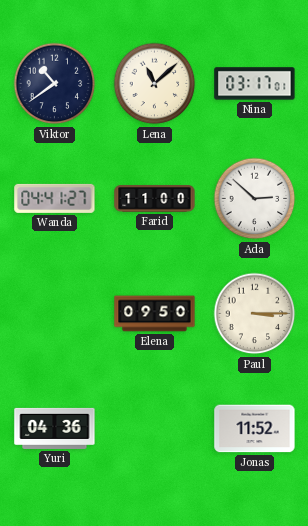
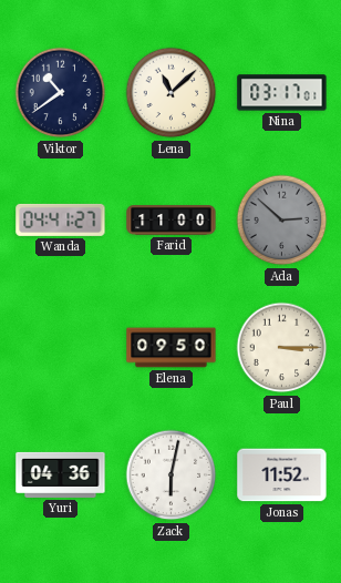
Ada dial: white -> grey (282, 221)
Zack: none -> 6:02 (172, 475)
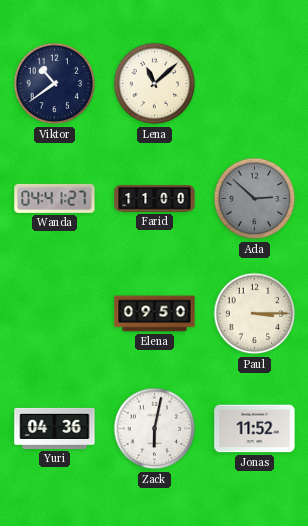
Nina: 03:17 -> none (282, 93)
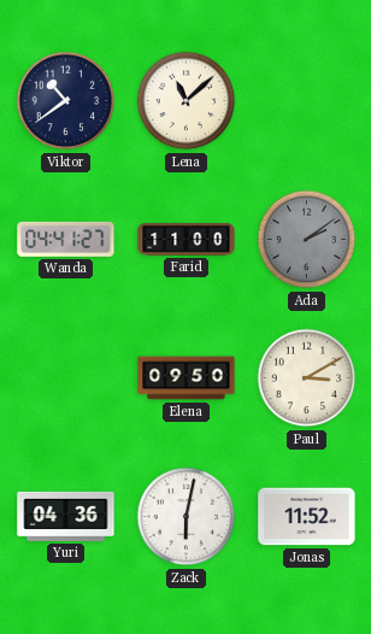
Ada: 2:52 -> 2:09 (307, 240)
Paul: 3:15 -> 3:10 (307, 378)
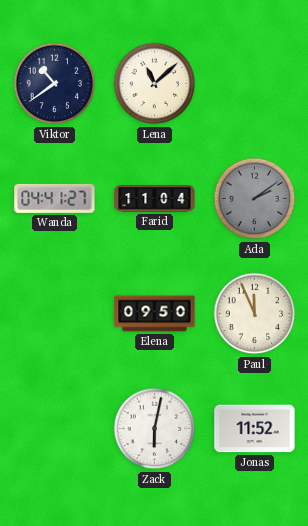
Farid: 11:00 -> 11:04 (155, 199)
Paul: 3:10 -> 11:56 (255, 314)
Yuri: 04:36 -> none (66, 516)
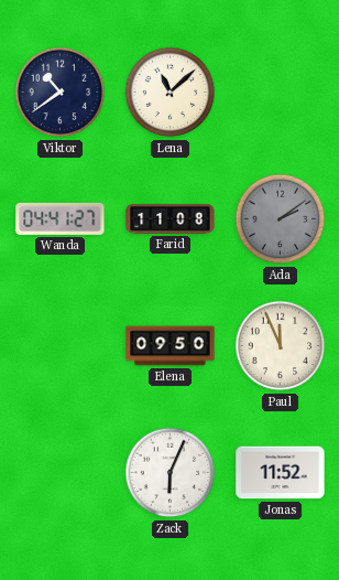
Farid: 11:04 -> 11:08 (171, 219)
Zack: 6:02 -> 6:04 (171, 473)
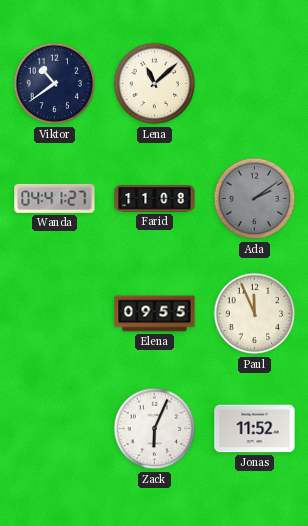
Elena: 09:50 -> 09:55 (155, 314)
